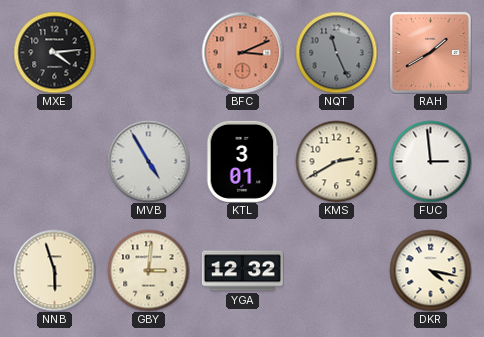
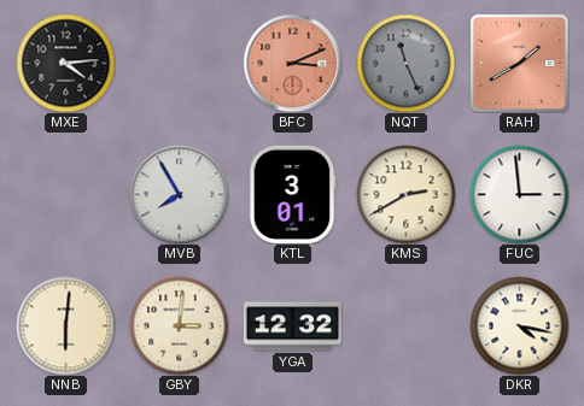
MVB: 4:55 -> 7:55 (179, 194)
NNB: 5:57 -> 6:01 (65, 325)
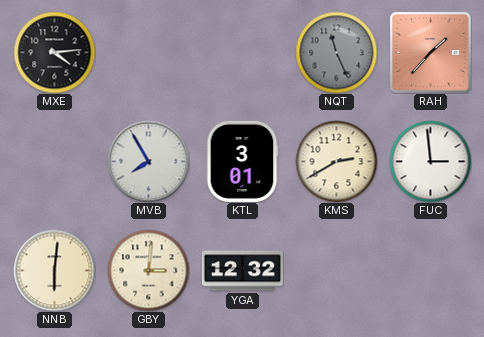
BFC: 3:11 -> none (292, 63)
RAH: 1:40 -> 1:37 (430, 52)
DKR: 4:17 -> none (519, 325)
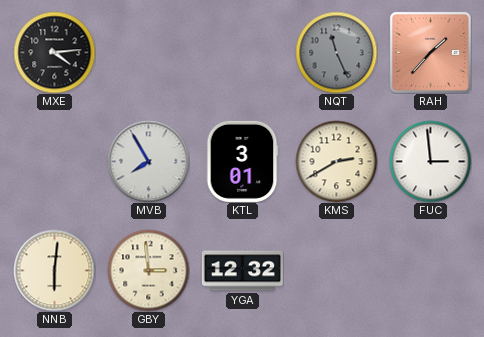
GBY: 3:01 -> 2:59 (148, 270)
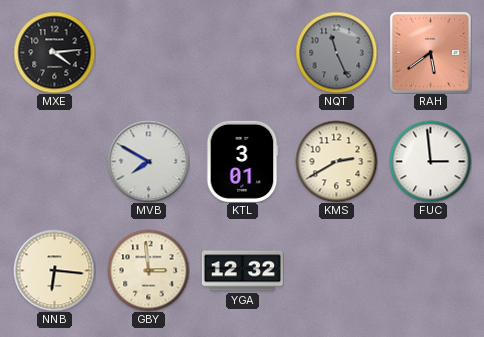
RAH: 1:37 -> 5:39 (430, 52)
MVB: 7:55 -> 7:50 (148, 161)
NNB: 6:01 -> 6:16 (54, 270)
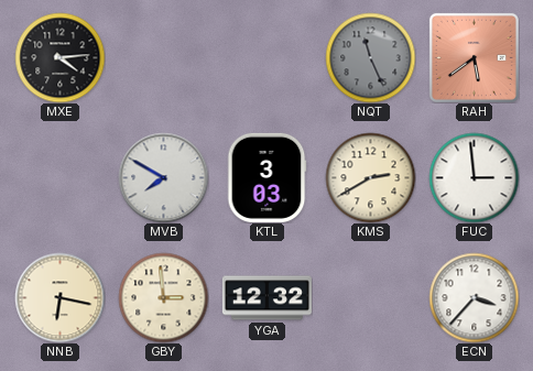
KTL: 3:01 -> 3:03 (266, 177)
NNB: 6:16 -> 6:17 (59, 297)
ECN: none -> 3:37 (474, 297)
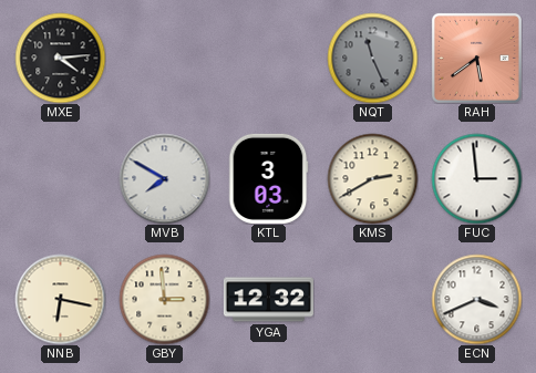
ECN: 3:37 -> 3:41 (476, 299)
